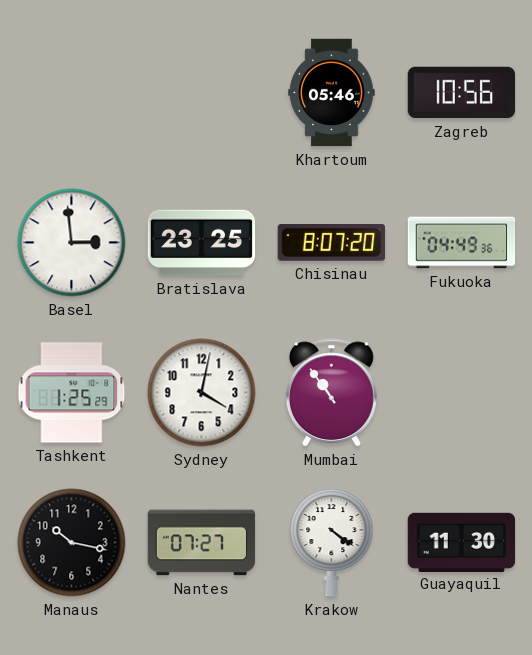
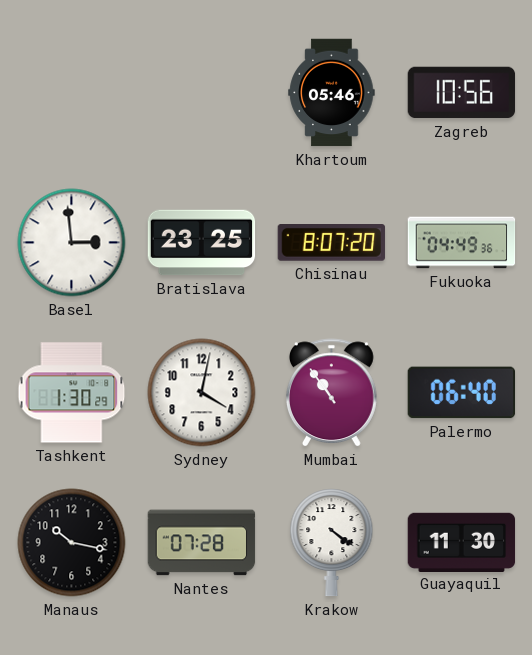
Tashkent: 1:25 -> 1:30 (72, 393)
Palermo: none -> 06:40 (462, 393)
Nantes: 07:27 -> 07:28 (202, 543)
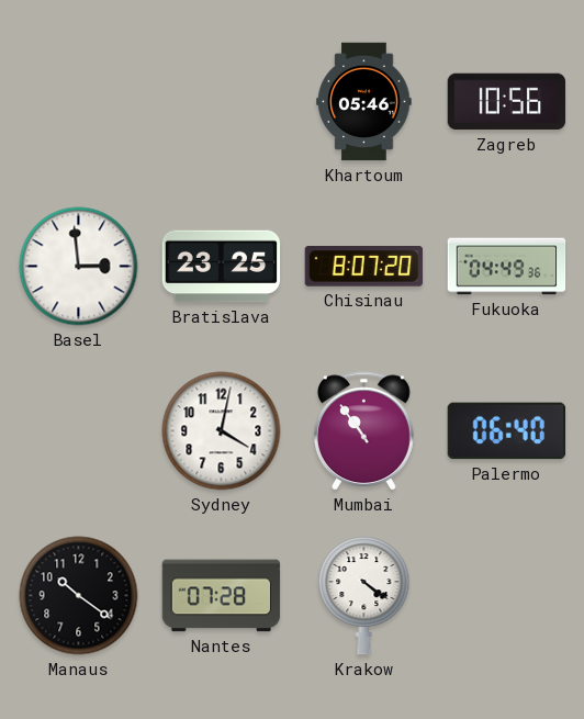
Tashkent: 1:30 -> none (72, 393)
Manaus: 10:17 -> 10:21 (79, 596)
Guayaquil: 11:30 -> none (462, 542)
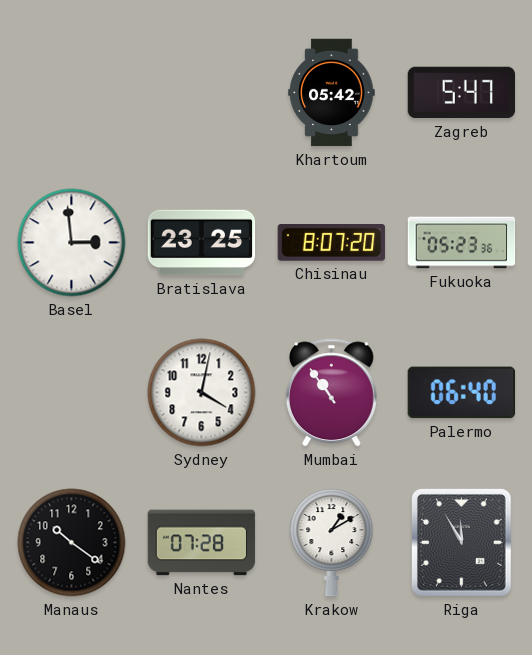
Khartoum: 05:46 -> 05:42 (332, 93)
Zagreb: 10:56 -> 5:47 (462, 93)
Fukuoka: 04:49 -> 05:23 (462, 243)
Krakow: 4:21 -> 1:10 (332, 543)
Riga: none -> 11:55 (462, 543)
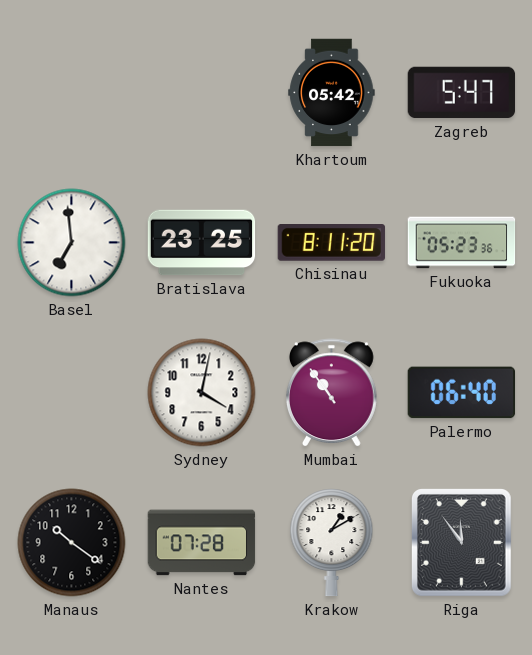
Basel: 2:59 -> 6:59 (72, 243)
Chisinau: 8:07 -> 8:11 (332, 243)
Riga: 11:55 -> 11:54 (462, 543)
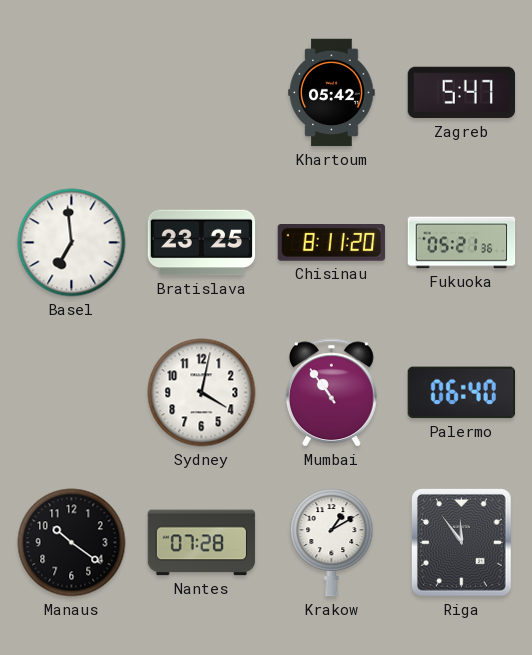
Fukuoka: 05:23 -> 05:21 (462, 243)
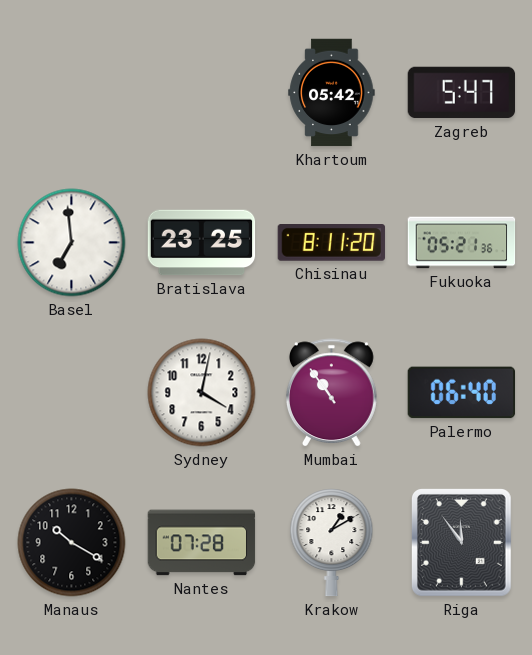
Manaus: 10:21 -> 10:20 (72, 543)
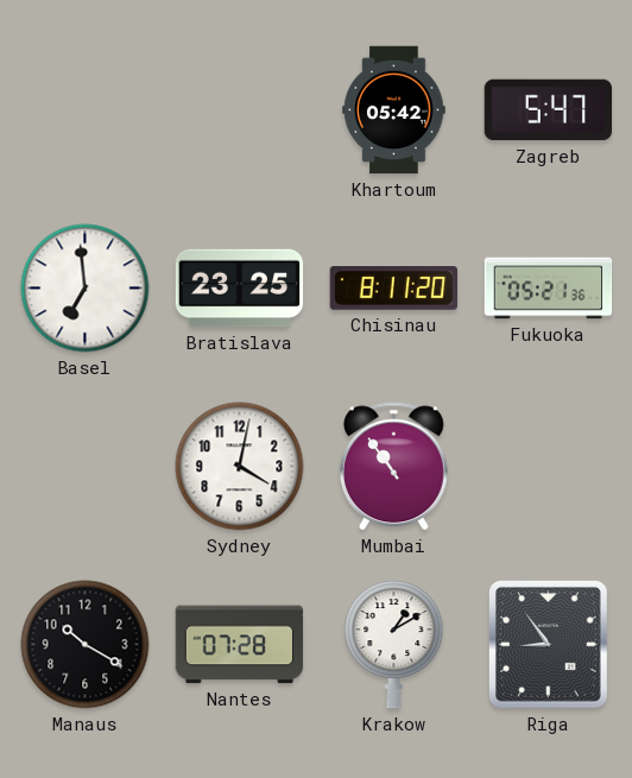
Palermo: 06:40 -> none (462, 393)
Riga: 11:54 -> 8:54 (549, 645)
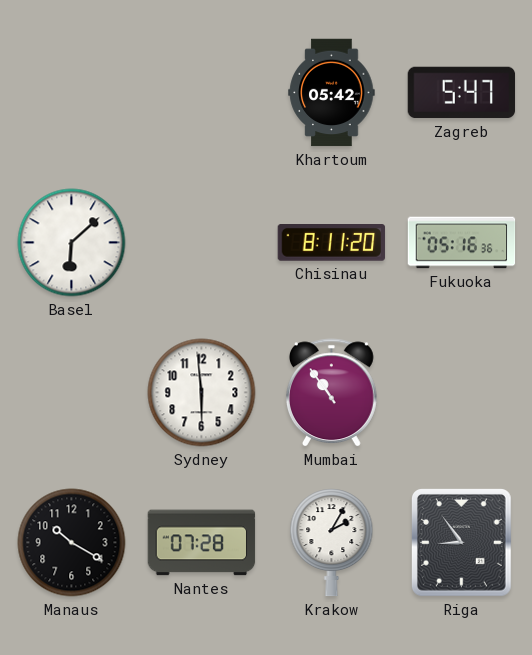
Basel: 6:59 -> 6:08 (72, 243)
Bratislava: 23:25 -> none (240, 289)
Fukuoka: 05:21 -> 05:16 (462, 243)
Sydney: 4:02 -> 5:59 (202, 393)
Krakow: 1:10 -> 2:05 (332, 543)
